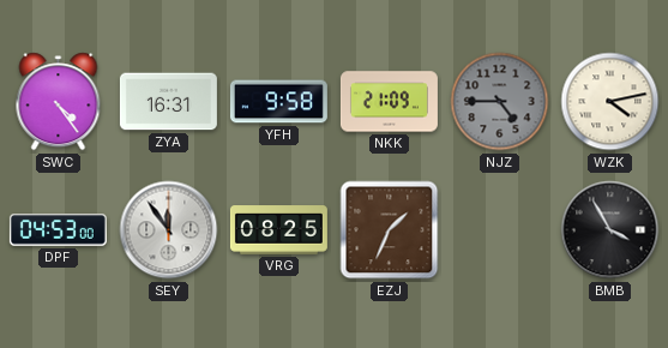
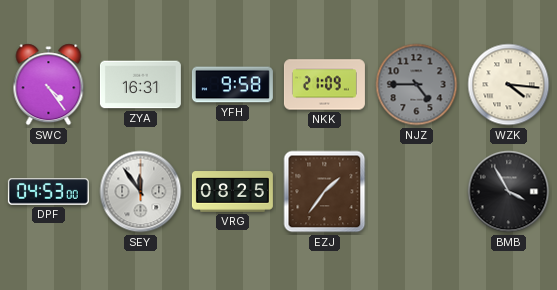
WZK: 4:13 -> 4:16 (509, 85)
EZJ: 1:34 -> 1:36 (325, 192)
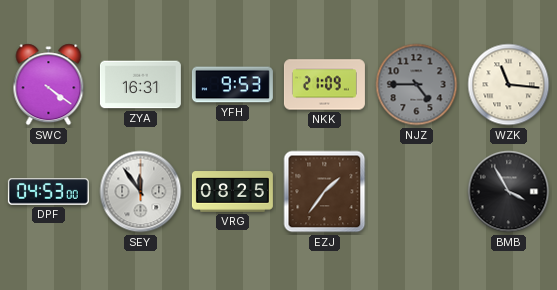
SWC: 4:24 -> 4:21 (49, 85)
YFH: 9:58 -> 9:53 (232, 85)
WZK: 4:16 -> 11:16 (509, 85)
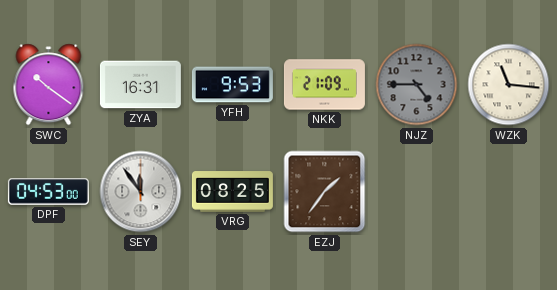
SWC: 4:21 -> 10:21 (49, 85)
BMB: 3:55 -> none (509, 192)
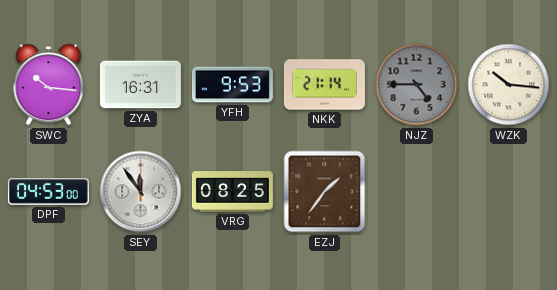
SWC: 10:21 -> 10:16 (49, 85)
NKK: 21:09 -> 21:14 (324, 85)
WZK: 11:16 -> 10:16 (509, 85)
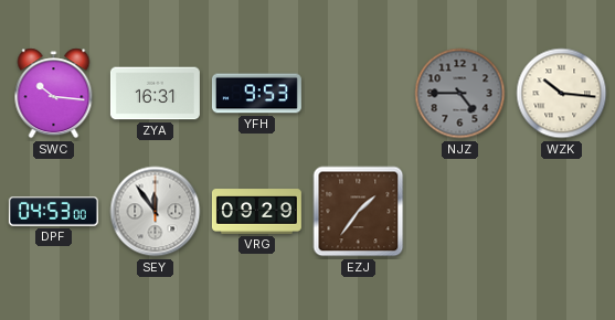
NKK: 21:14 -> none (324, 85)
VRG: 08:25 -> 09:29 (256, 212)
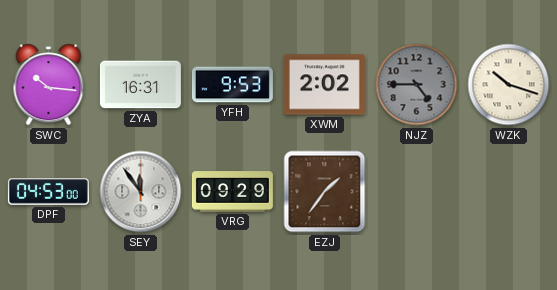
XWM: none -> 2:02 (324, 85)
WZK: 10:16 -> 10:18 (509, 85)
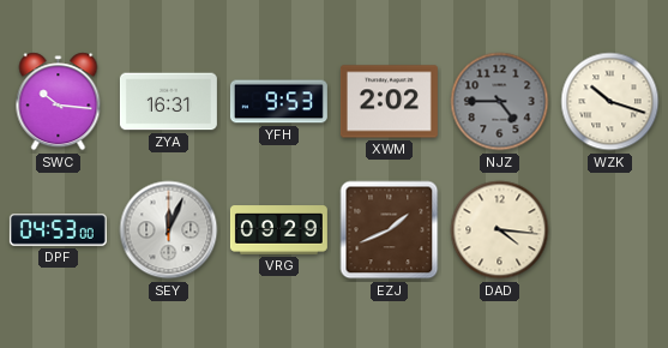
SEY: 11:54 -> 12:04 (169, 230)
EZJ: 1:36 -> 1:41 (390, 230)
DAD: none -> 4:16 (500, 230)
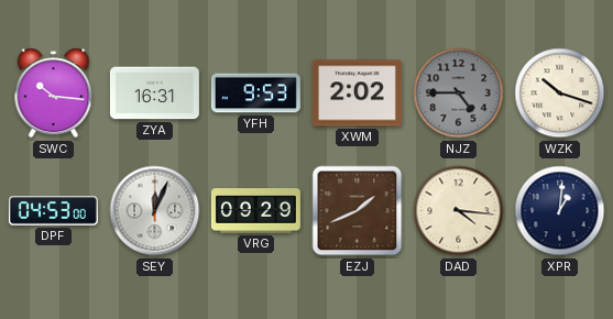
XPR: none -> 1:01 (560, 211)
